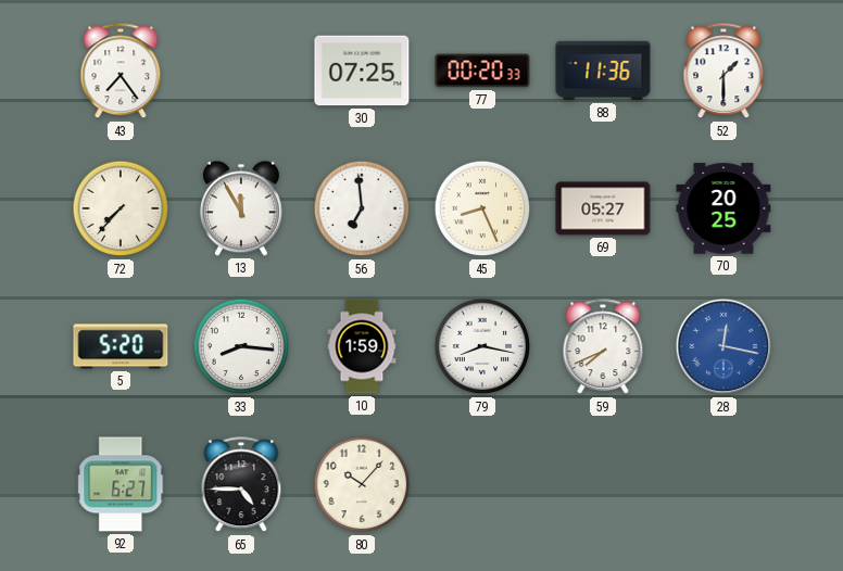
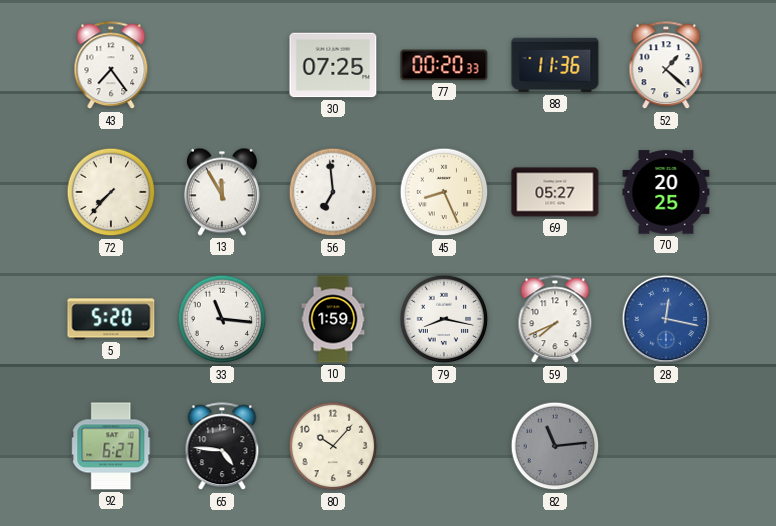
52: 1:30 -> 1:22 (666, 66)
33: 8:16 -> 11:16 (222, 319)
65: 4:45 -> 4:46 (222, 447)
82: none -> 11:14 (555, 446)
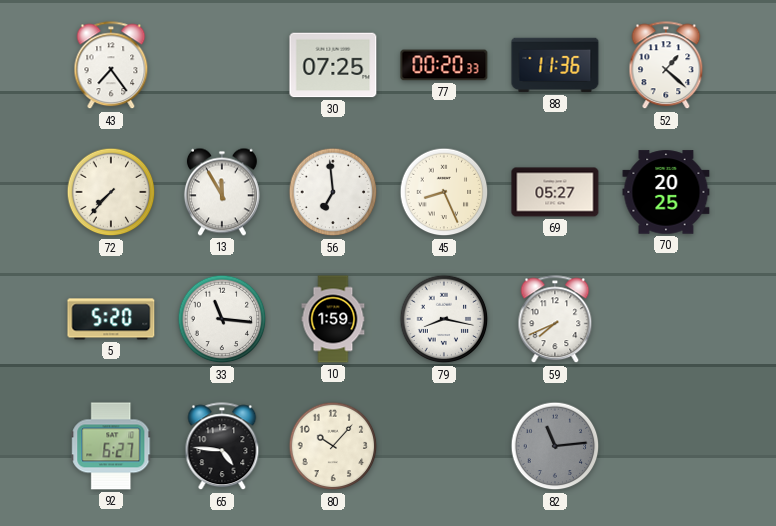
28: 12:17 -> none (666, 319)
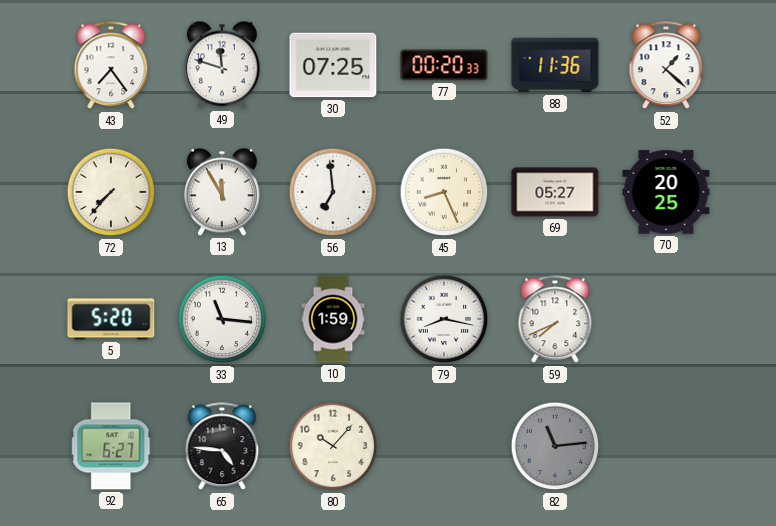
49: none -> 11:48 (222, 65)
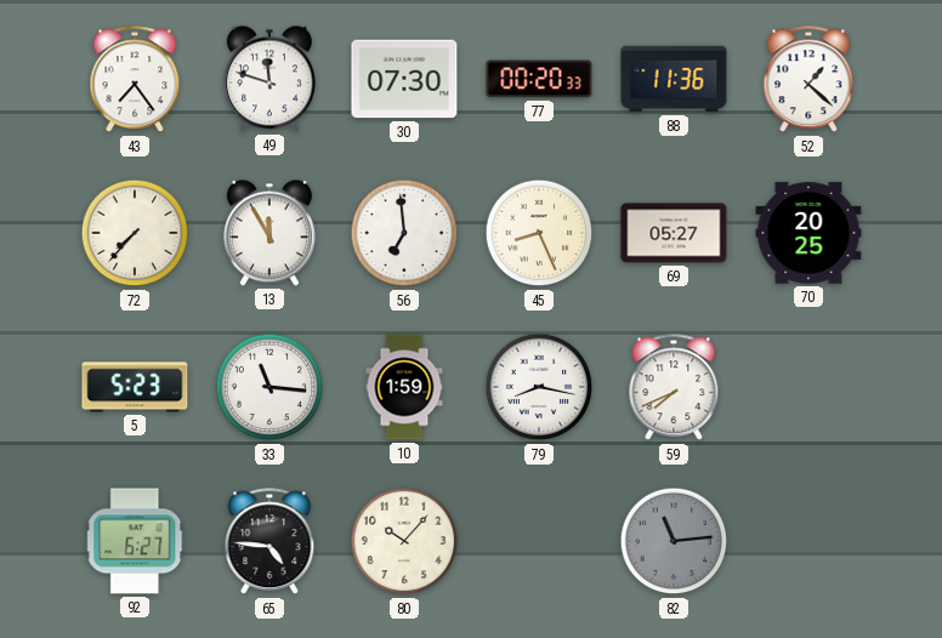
30: 07:25 -> 07:30 (404, 79)
5: 5:20 -> 5:23 (135, 387)
